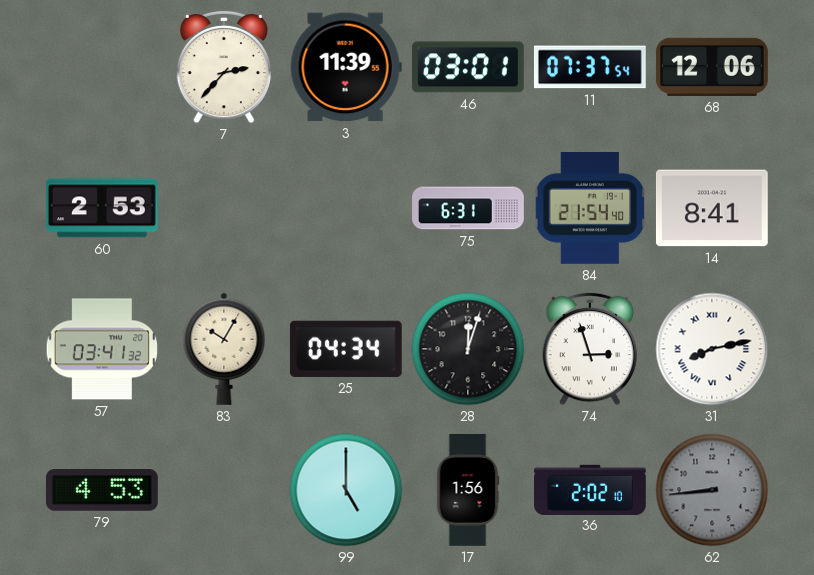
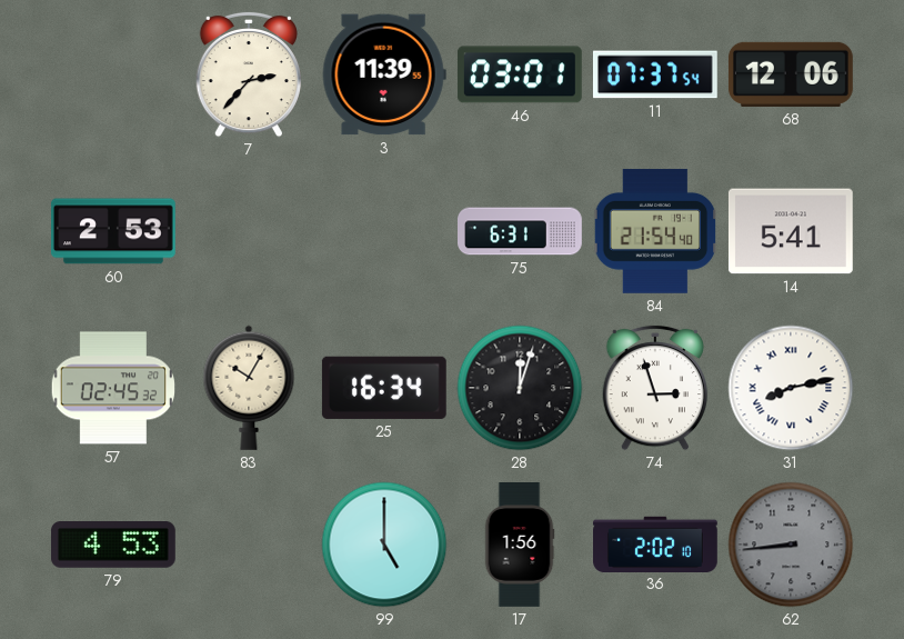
14: 8:41 -> 5:41 (791, 231)
57: 03:41 -> 02:45 (113, 388)
25: 04:34 -> 16:34 (384, 388)
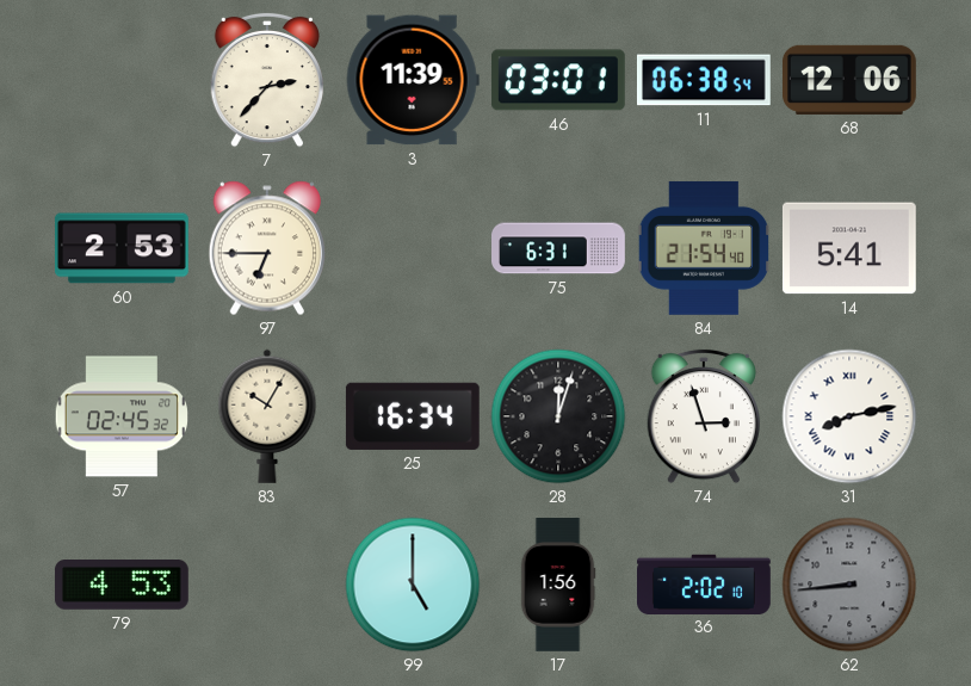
11: 07:37 -> 06:38 (704, 80)
97: none -> 6:45 (266, 248)
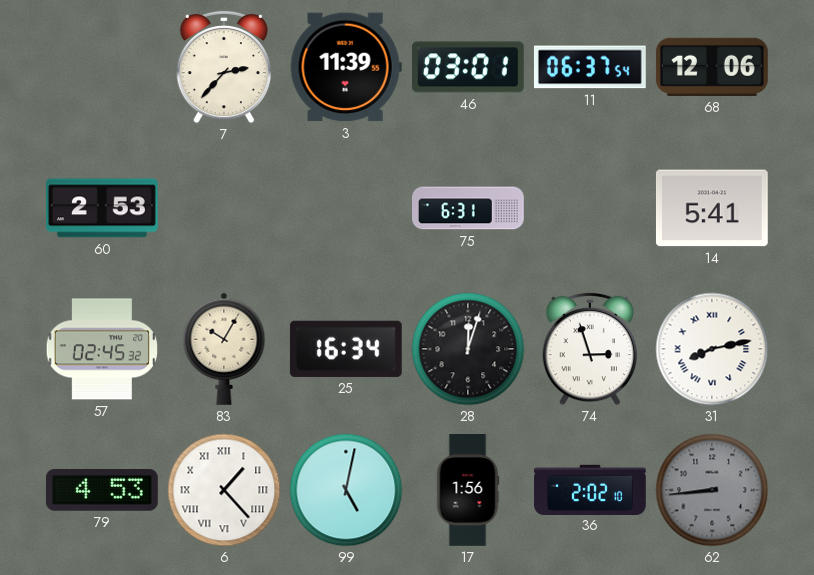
11: 06:38 -> 06:37 (590, 67)
97: 6:45 -> none (266, 248)
84: 21:54 -> none (704, 248)
6: none -> 1:23 (224, 490)
99: 5:00 -> 5:02 (346, 490)
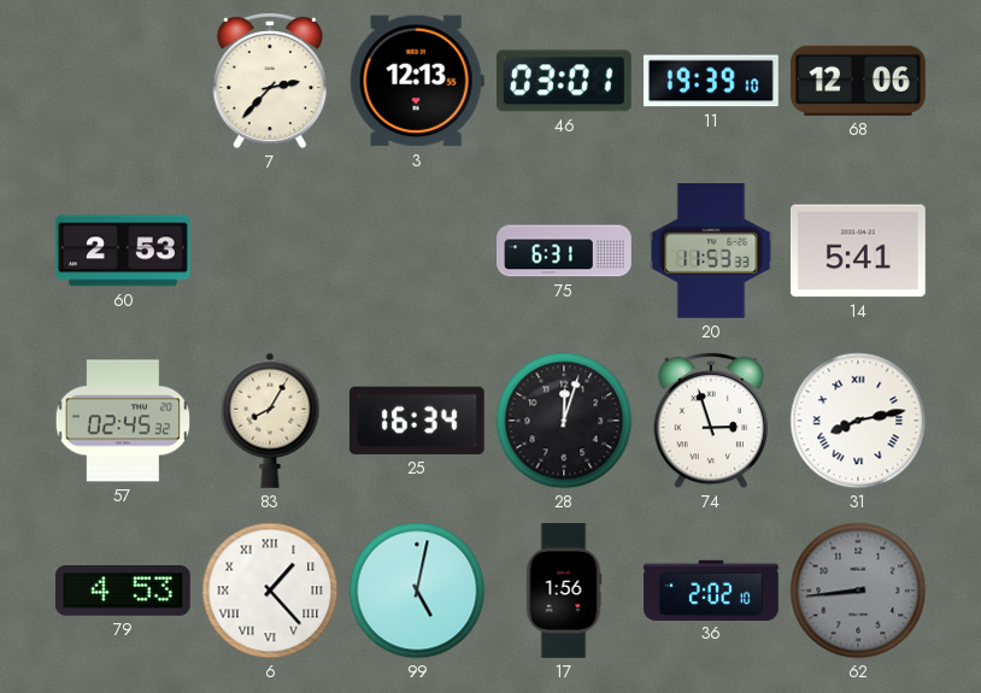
3: 11:39 -> 12:13 (417, 81)
11: 06:37 -> 19:39 (711, 81)
20: none -> 11:53 (711, 251)
83: 10:05 -> 8:05 (270, 421)
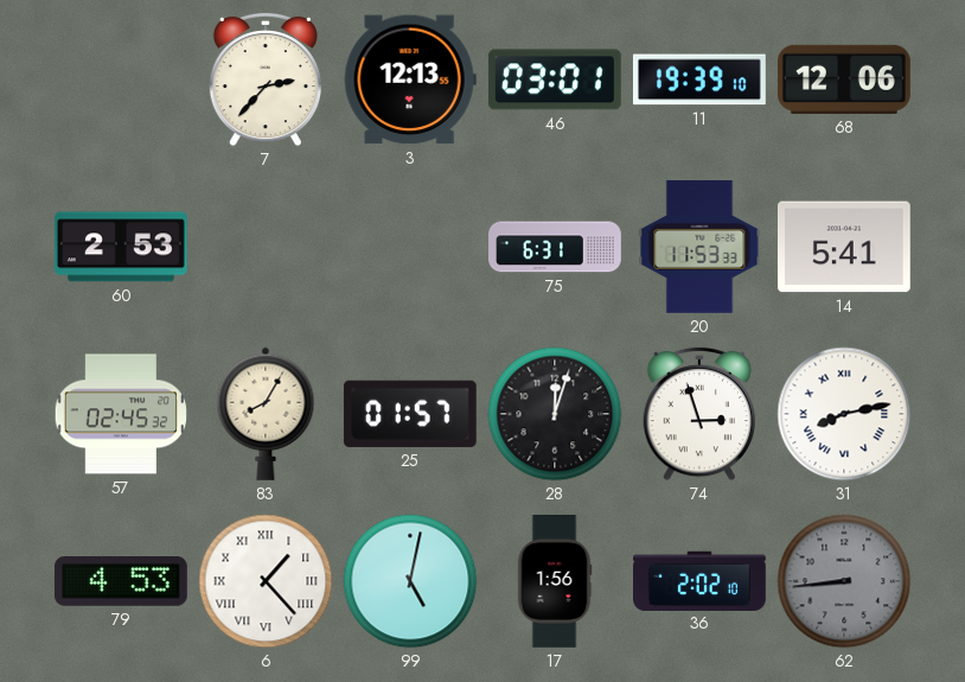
25: 16:34 -> 01:57 (410, 414)
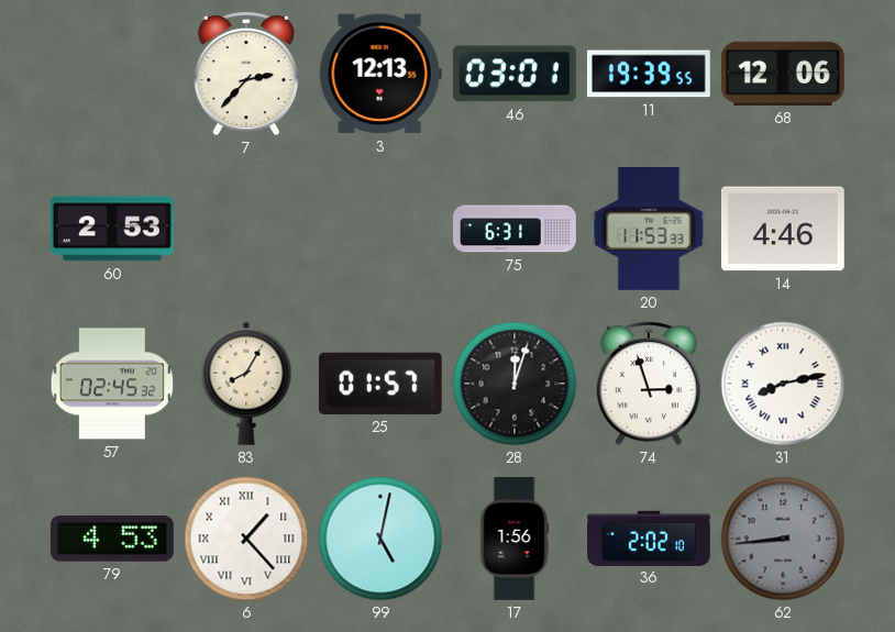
11: 19:39:10 -> 19:39:55 (649, 74)
14: 5:41 -> 4:46 (783, 229)
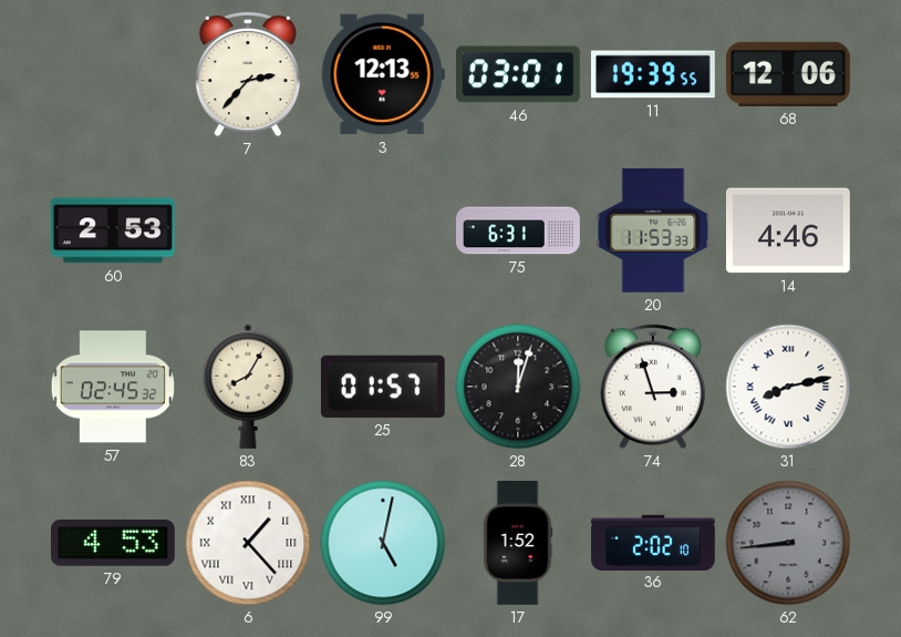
17: 1:56 -> 1:52 (518, 544)
